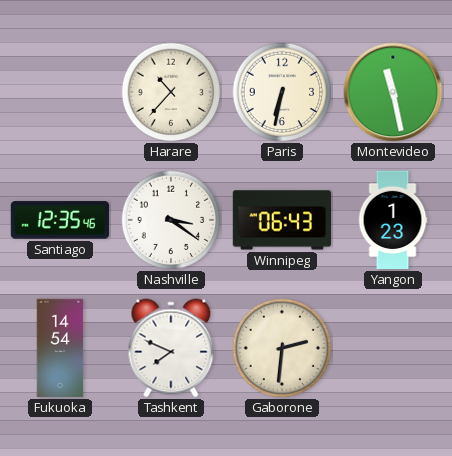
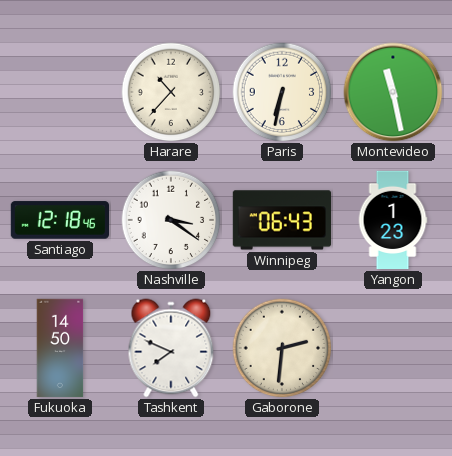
Santiago: 12:35 -> 12:18 (59, 220)
Fukuoka: 14:54 -> 14:50 (60, 348)
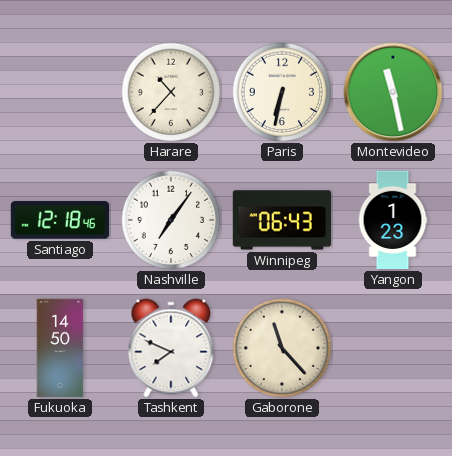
Nashville: 3:21 -> 7:06 (171, 220)
Gaborone: 2:31 -> 11:23 (282, 348)
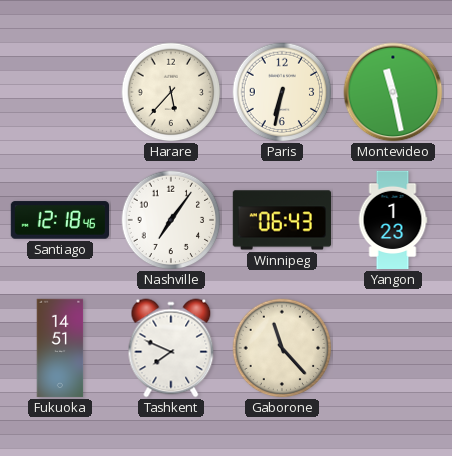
Harare: 10:37 -> 5:37 (171, 92)
Fukuoka: 14:50 -> 14:51 (60, 348)
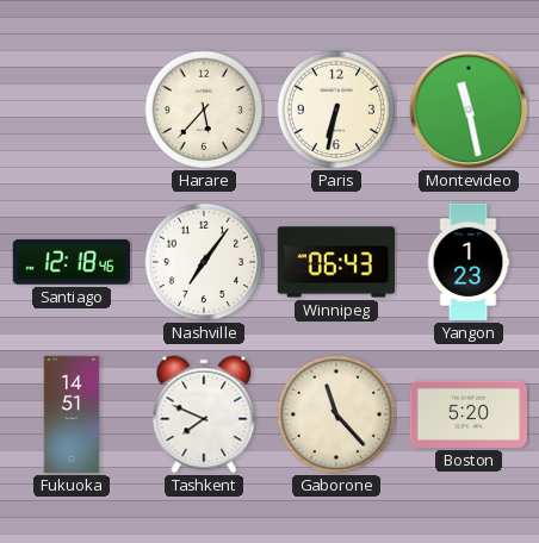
Boston: none -> 5:20 (467, 414)
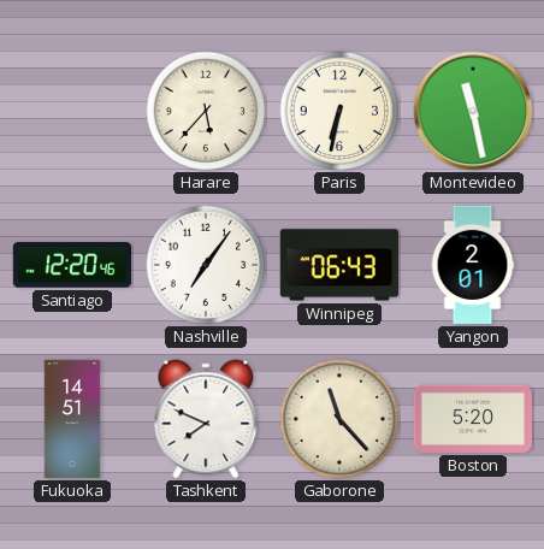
Santiago: 12:18 -> 12:20 (71, 265)
Yangon: 1:23 -> 2:01 (473, 265)
